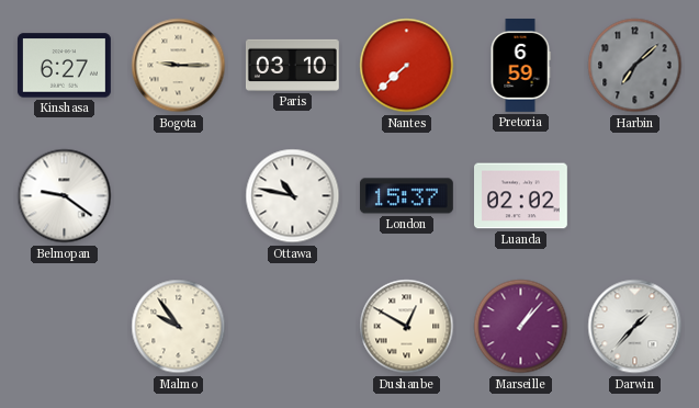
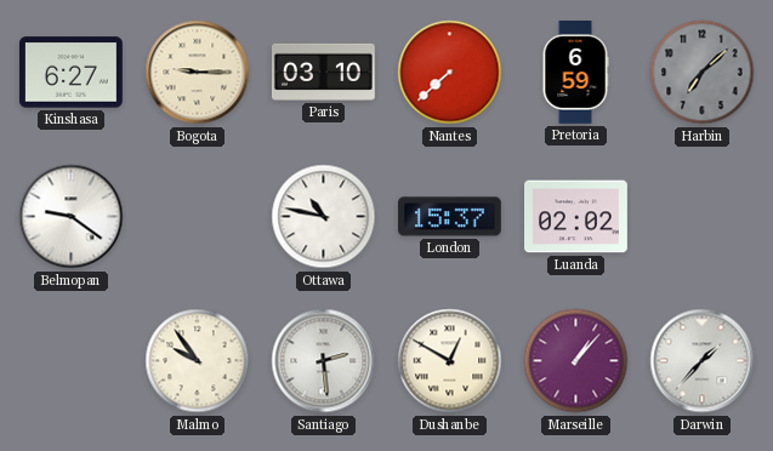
Santiago: none -> 2:29 (324, 361)
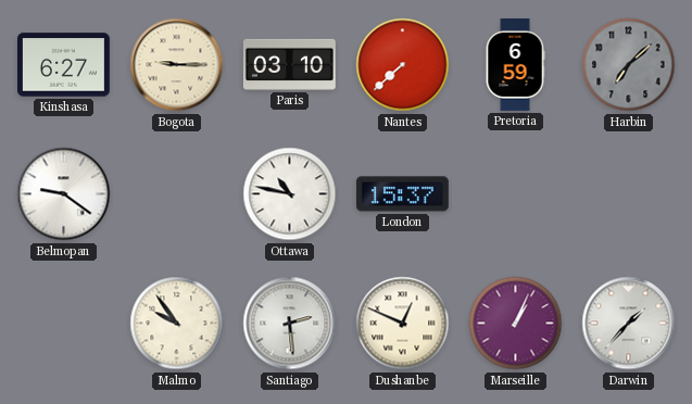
Luanda: 02:02 -> none (576, 217)
Dushanbe: 12:50 -> 12:49 (403, 324)
Marseille: 1:07 -> 1:04 (516, 324)
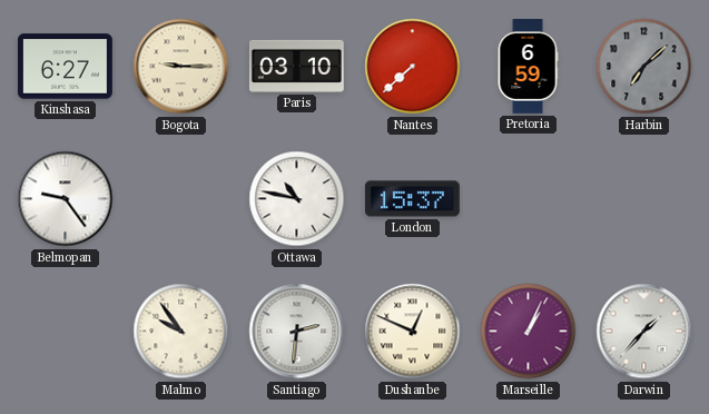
Belmopan: 9:21 -> 9:24 (66, 199)
Santiago: 2:29 -> 2:31 (297, 332)
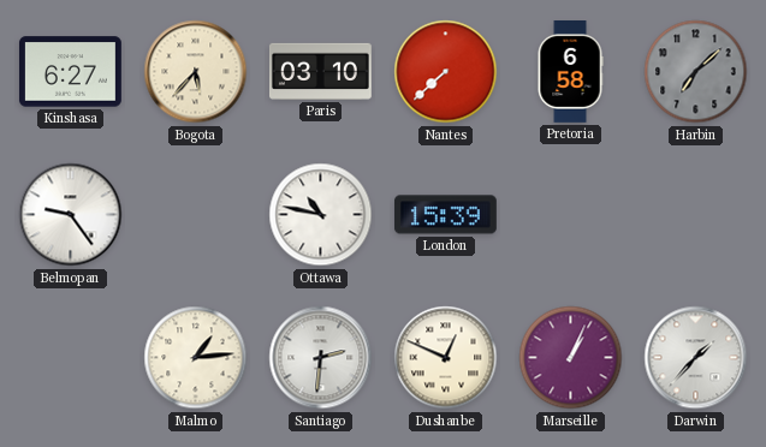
Bogota: 9:15 -> 5:37 (196, 72)
Pretoria: 6:59 -> 6:58 (570, 72)
London: 15:37 -> 15:39 (445, 215)
Malmo: 9:54 -> 1:14 (196, 358)
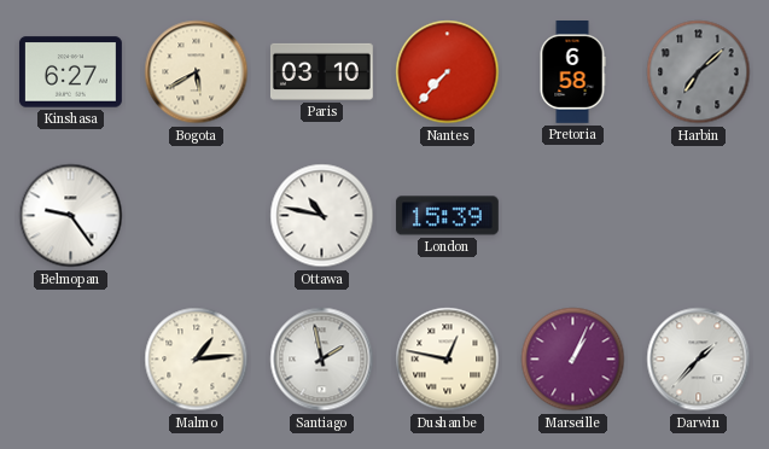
Bogota: 5:37 -> 5:40 (197, 72)
Nantes: 7:38 -> 7:37 (448, 72)
Santiago: 2:31 -> 1:58 (322, 360)
Dushanbe: 12:49 -> 12:47 (448, 360)
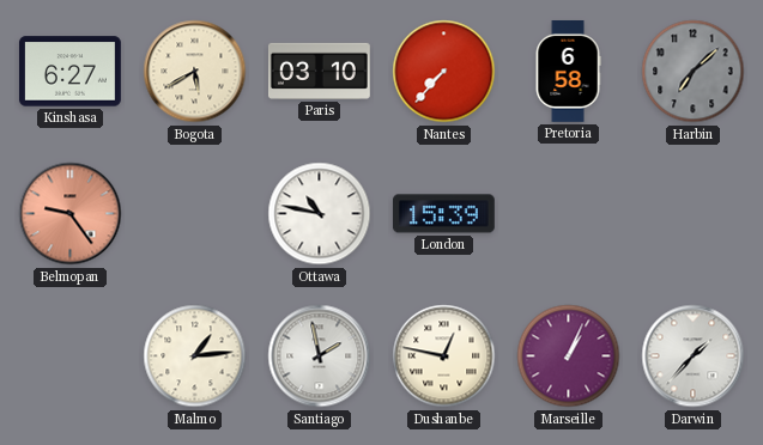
Belmopan dial: white -> salmon (71, 214)
